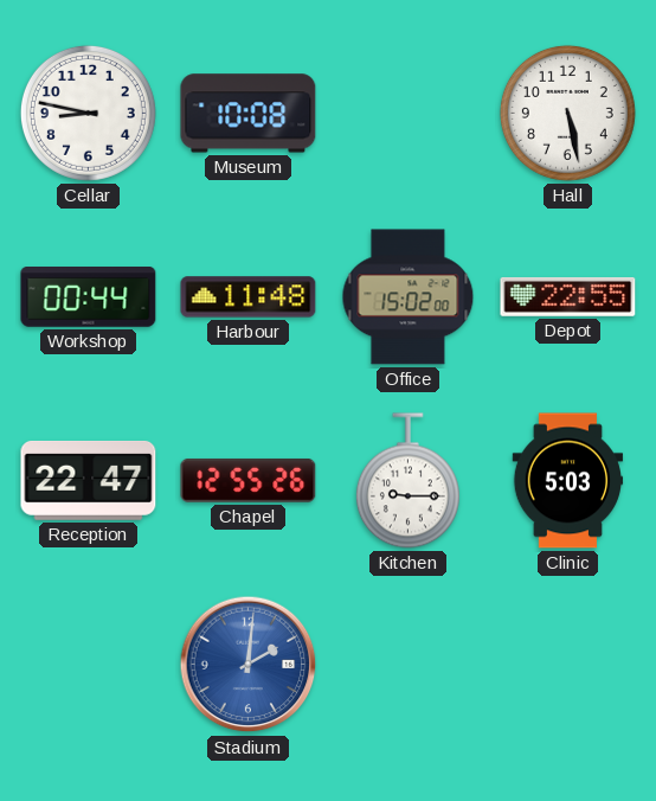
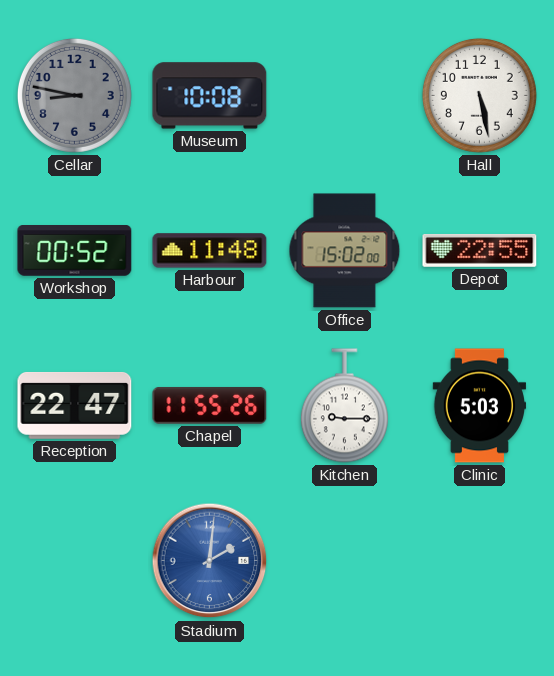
Cellar dial: white -> grey (74, 95)
Workshop: 00:44 -> 00:52 (75, 251)
Chapel: 12:55 -> 11:55 (210, 405)
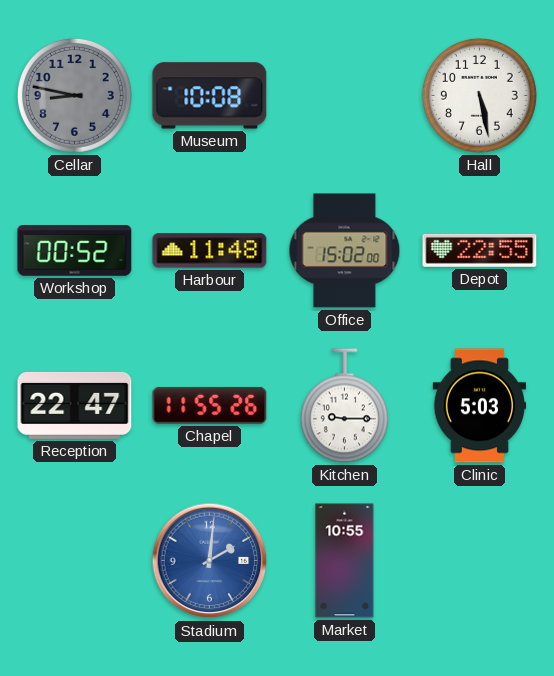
Market: none -> 10:55 (345, 561)
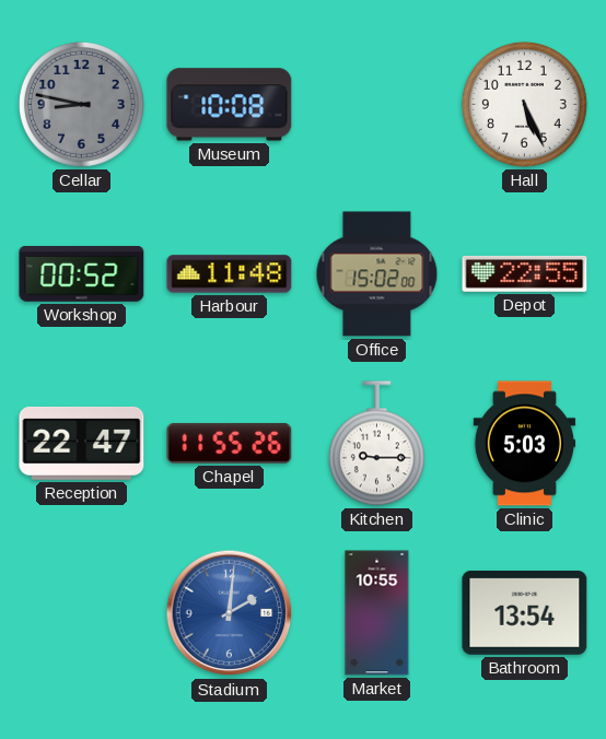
Hall: 5:28 -> 5:26 (524, 104)
Bathroom: none -> 13:54 (525, 612)
